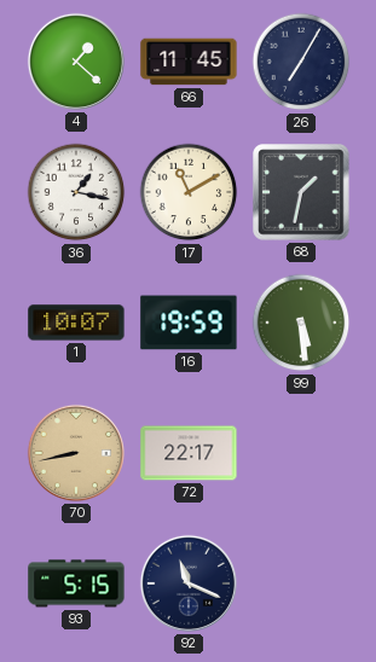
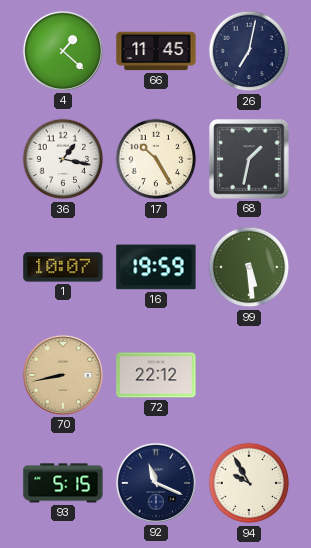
26: 7:05 -> 7:02 (249, 51)
17: 11:10 -> 10:25 (156, 159)
72: 22:17 -> 22:12 (156, 375)
94: none -> 9:55 (249, 483)
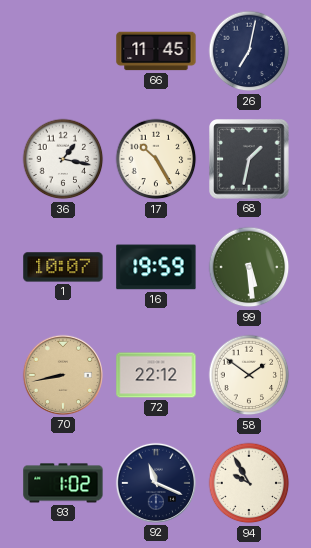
4: 1:22 -> none (63, 51)
58: none -> 1:51 (249, 375)
93: 5:15 -> 1:02 (63, 483)
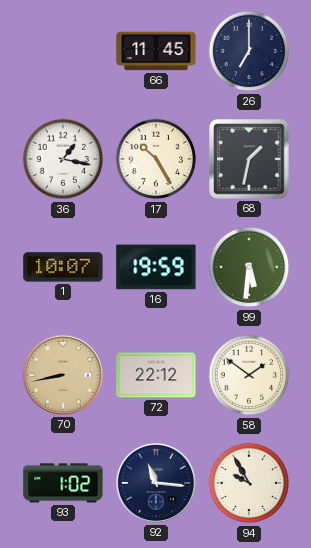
26: 7:02 -> 7:00 (249, 51)
99: 5:29 -> 5:31 (249, 267)
92: 11:19 -> 11:16 (156, 483)
